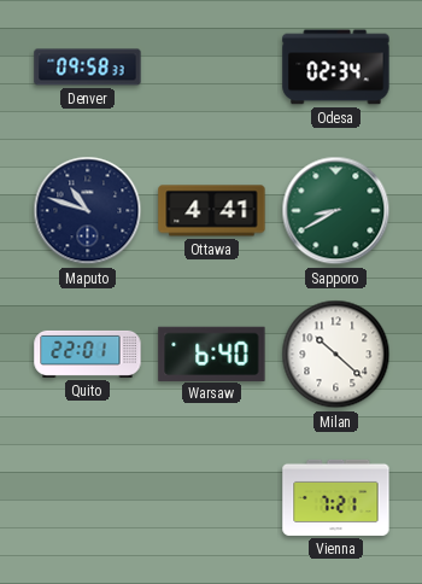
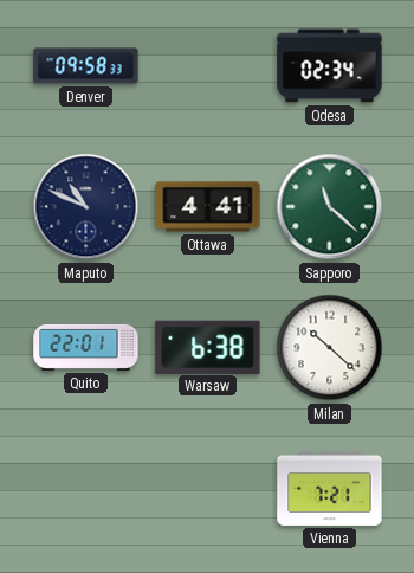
Maputo: 10:48 -> 10:49 (86, 207)
Sapporo: 8:40 -> 11:22 (330, 207)
Warsaw: 6:40 -> 6:38 (208, 347)
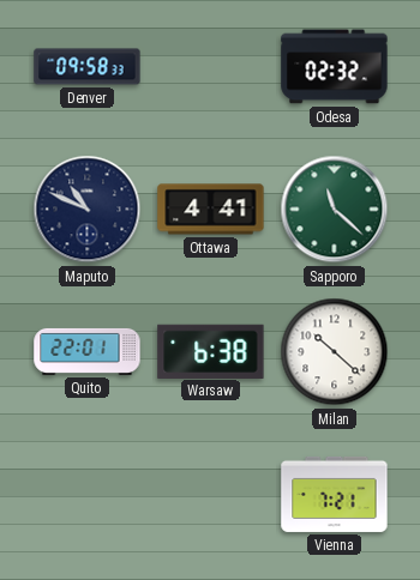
Odesa: 02:34 -> 02:32 (335, 67)
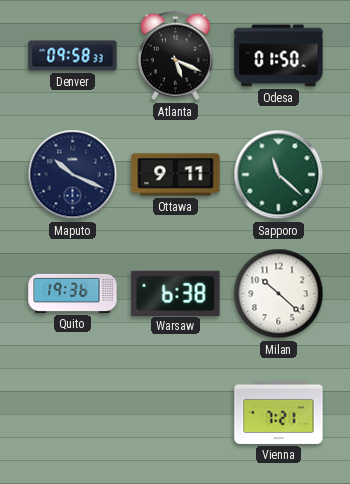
Atlanta: none -> 5:19 (176, 56)
Odesa: 02:32 -> 01:50 (279, 56)
Maputo: 10:49 -> 10:19 (73, 175)
Ottawa: 4:41 -> 9:11 (176, 175)
Quito: 22:01 -> 19:36 (73, 293)
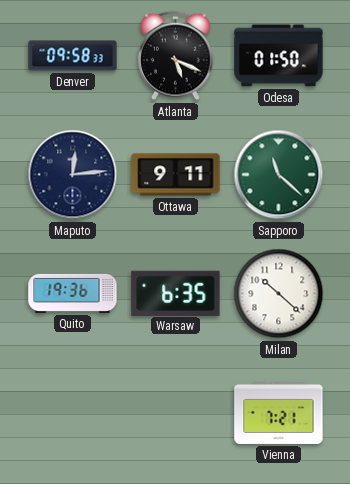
Maputo: 10:19 -> 12:14 (73, 175)
Warsaw: 6:38 -> 6:35 (176, 293)
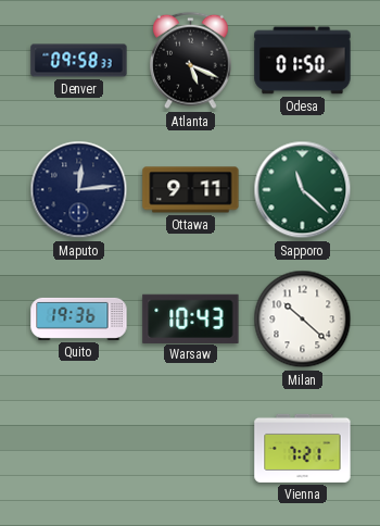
Warsaw: 6:35 -> 10:43 (191, 318)
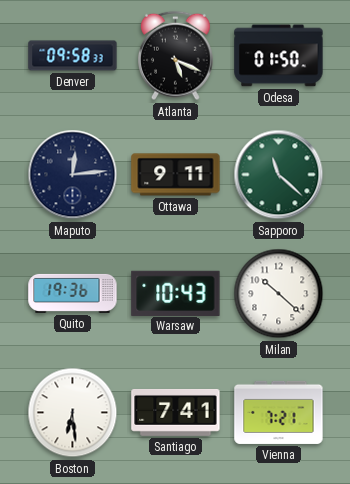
Boston: none -> 6:29 (73, 413)
Santiago: none -> 7:41 (176, 413)
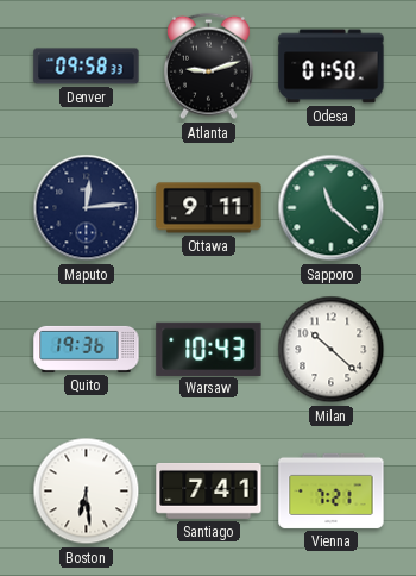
Atlanta: 5:19 -> 9:12 (209, 67)
